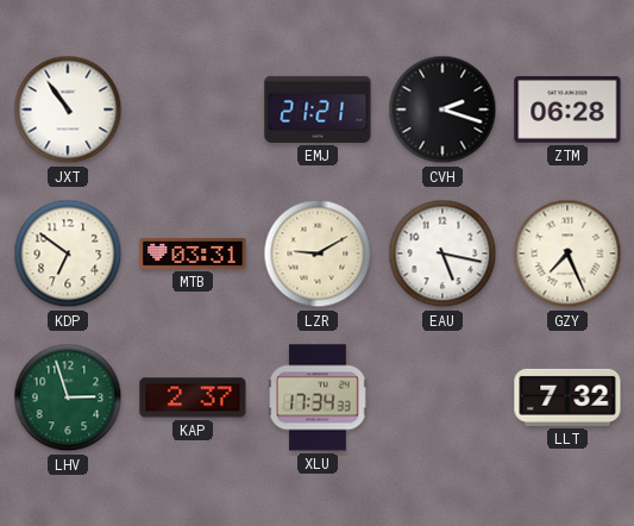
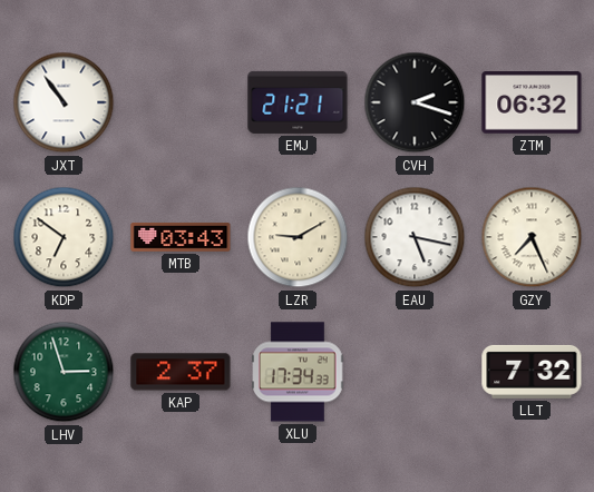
ZTM: 06:28 -> 06:32 (532, 104)
MTB: 03:31 -> 03:43 (181, 237)
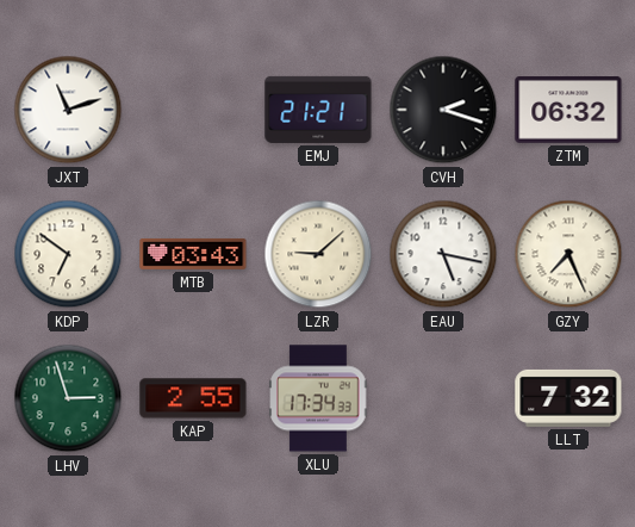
JXT: 10:54 -> 11:12 (68, 110)
LZR: 9:10 -> 9:08 (318, 254)
KAP: 2:37 -> 2:55 (193, 398)
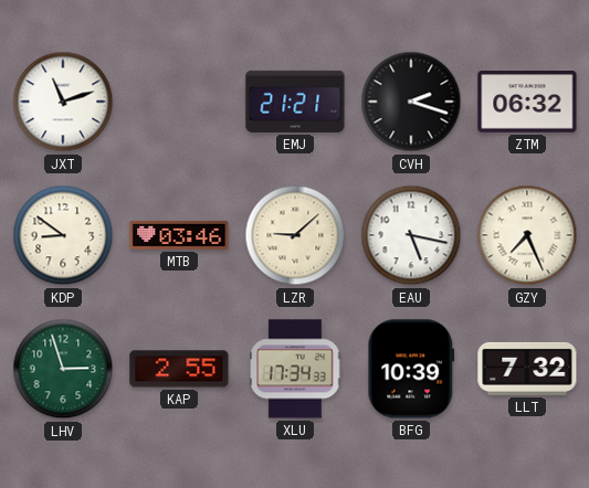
KDP: 6:51 -> 8:51 (63, 235)
MTB: 03:43 -> 03:46 (179, 235)
BFG: none -> 10:39 (411, 369)
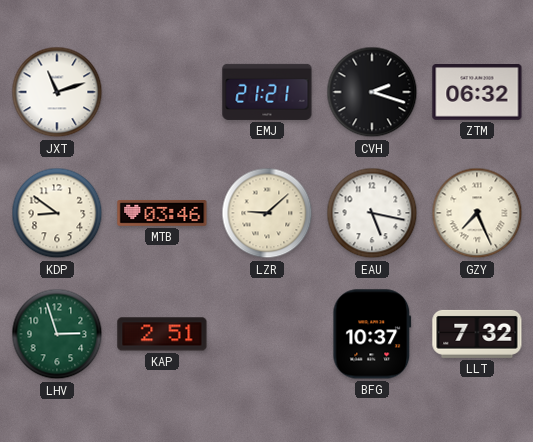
KAP: 2:55 -> 2:51 (162, 334)
XLU: 17:34 -> none (295, 369)
BFG: 10:39 -> 10:37 (372, 334)
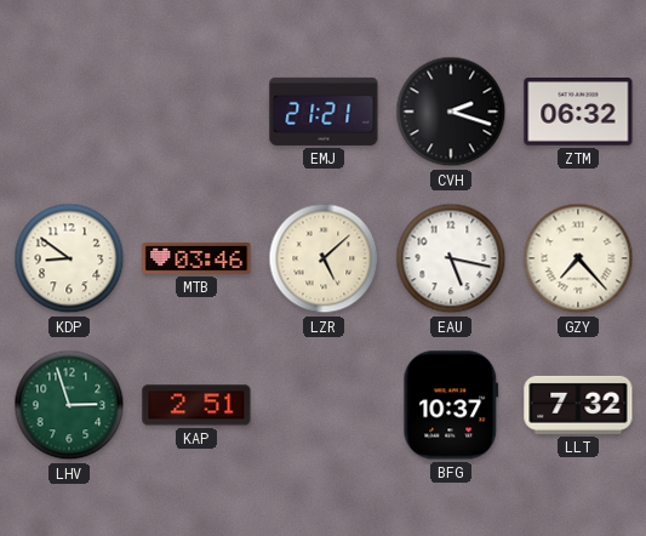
JXT: 11:12 -> none (57, 92)
LZR: 9:08 -> 5:08 (324, 258)
GZY: 7:26 -> 7:23 (578, 258)
